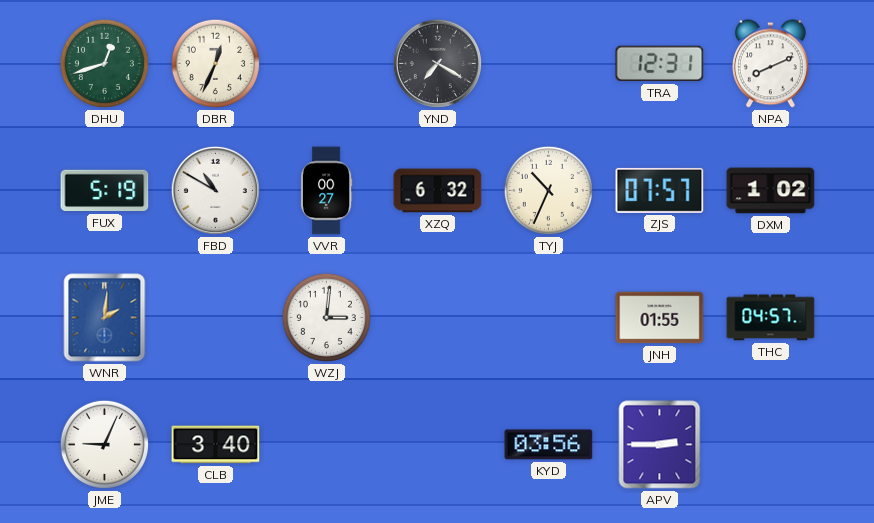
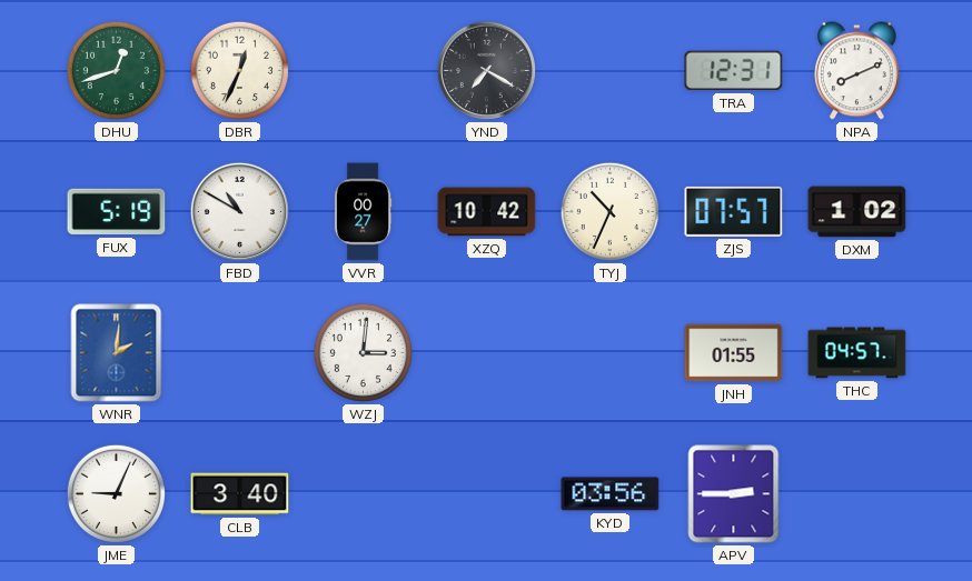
XZQ: 6:32 -> 10:42 (487, 212)
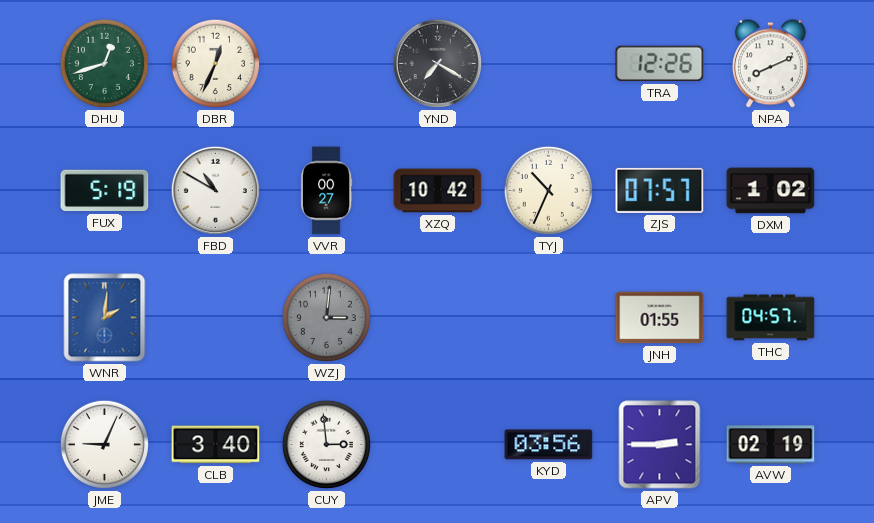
TRA: 12:31 -> 12:26 (660, 64)
WZJ dial: white -> grey (326, 317)
CUY: none -> 2:59 (326, 444)
AVW: none -> 02:19 (771, 445)
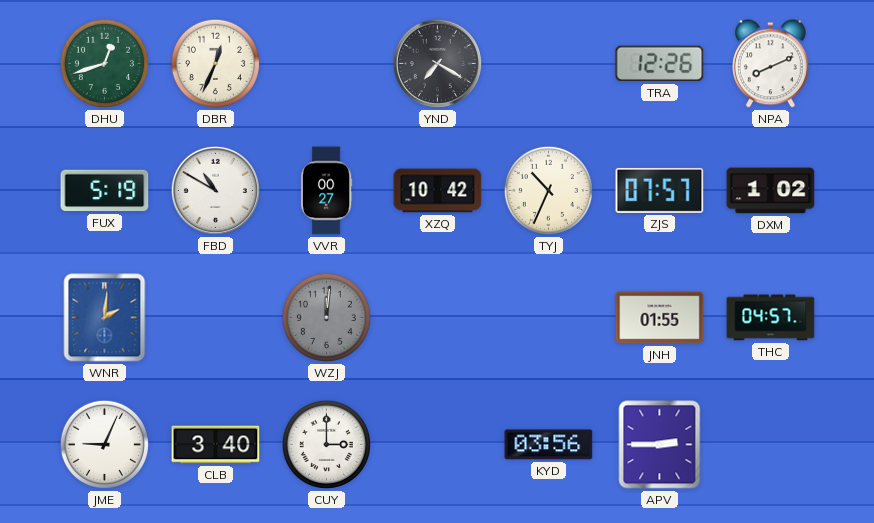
WZJ: 3:01 -> 12:01 (326, 317)
CUY: 2:59 -> 3:00 (326, 444)
AVW: 02:19 -> none (771, 445)
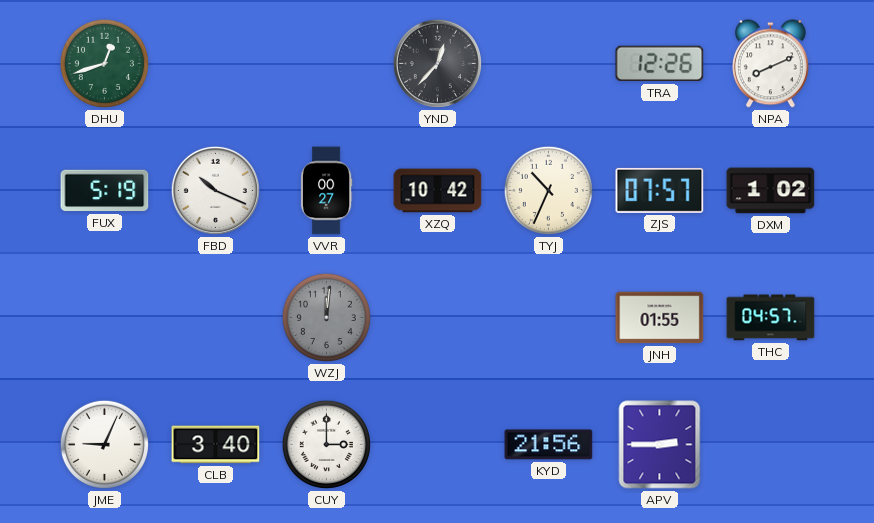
DBR: 12:34 -> none (215, 63)
YND: 7:20 -> 12:37 (437, 63)
FBD: 10:50 -> 10:19 (215, 190)
WNR: 2:01 -> none (105, 318)
KYD: 03:56 -> 21:56 (549, 445)
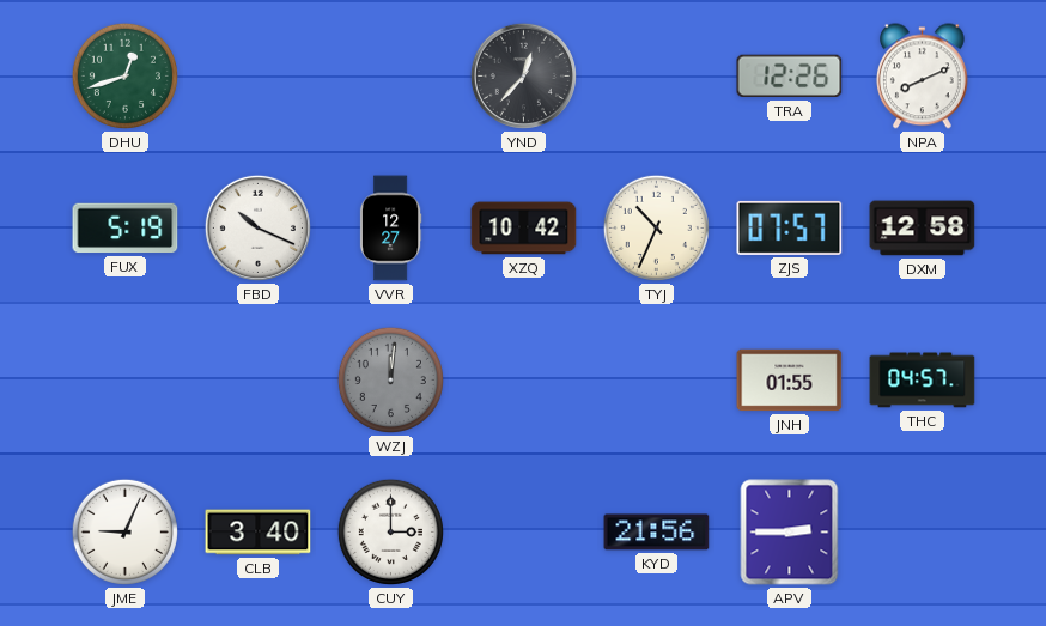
VVR: 00:27 -> 12:27 (390, 229)
DXM: 1:02 -> 12:58 (923, 229)
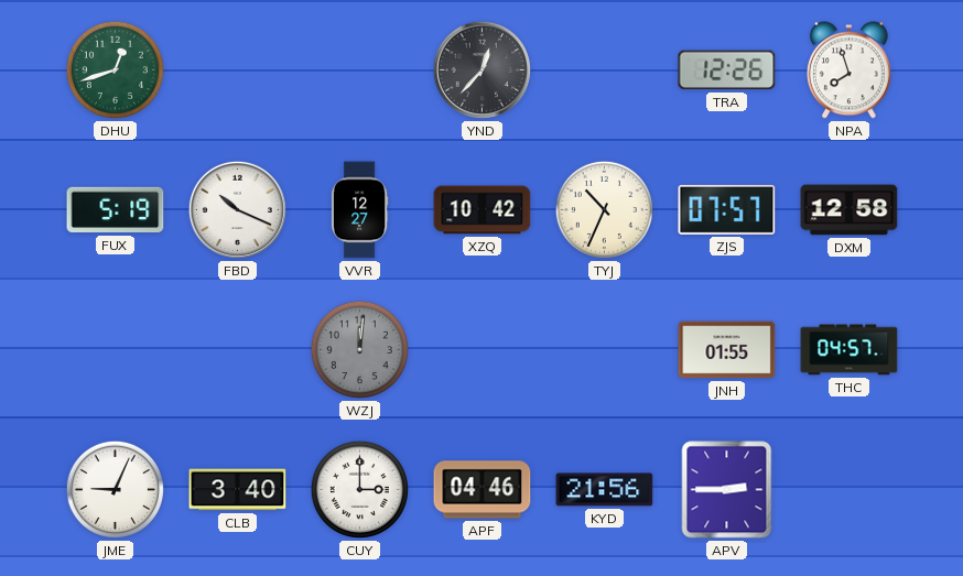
NPA: 8:11 -> 7:57 (848, 70)
APF: none -> 04:46 (483, 490)
